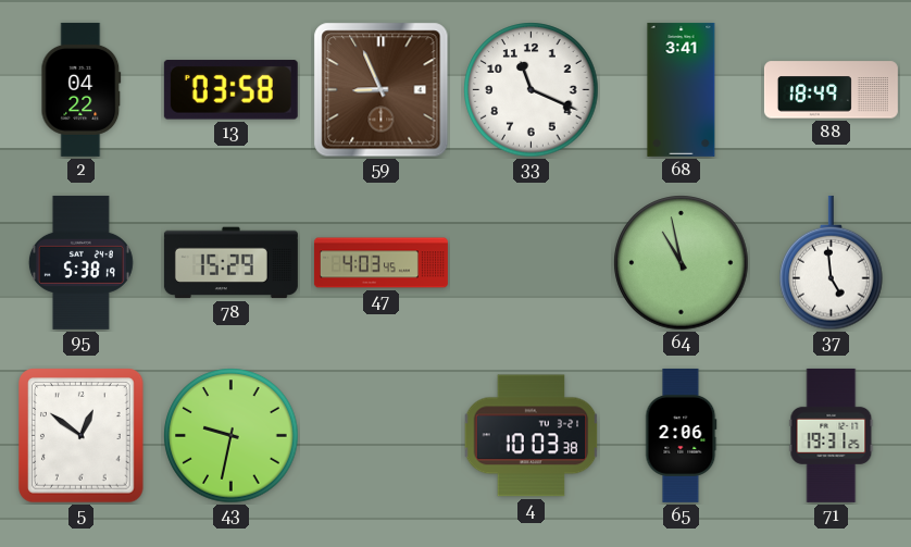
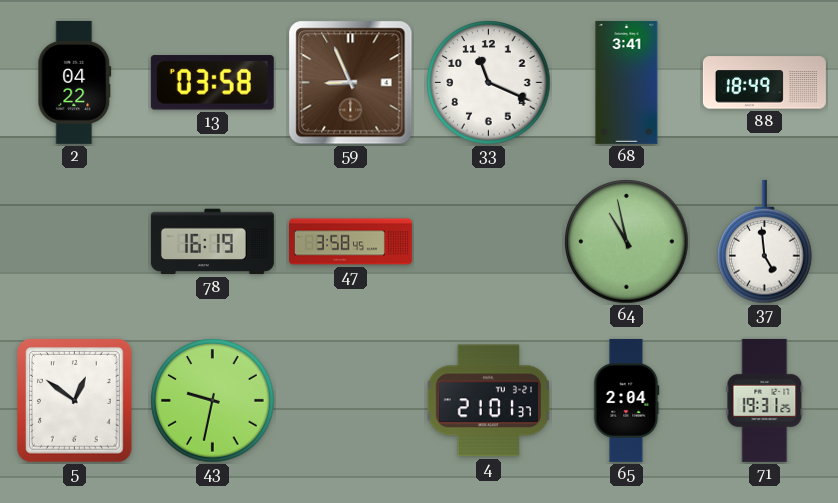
95: 5:38 -> none (80, 262)
78: 15:29 -> 16:19 (212, 242)
47: 4:03 -> 3:58 (350, 242)
4: 10:03 -> 21:01 (489, 401)
65: 2:06 -> 2:04 (627, 400)
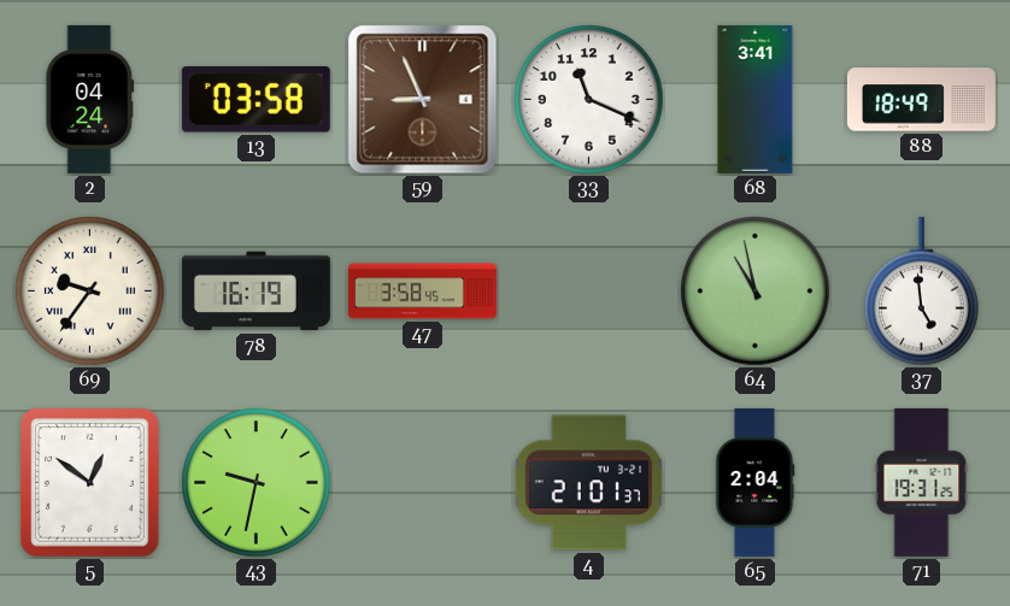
2: 04:22 -> 04:24 (90, 99)
69: none -> 9:36 (90, 292)
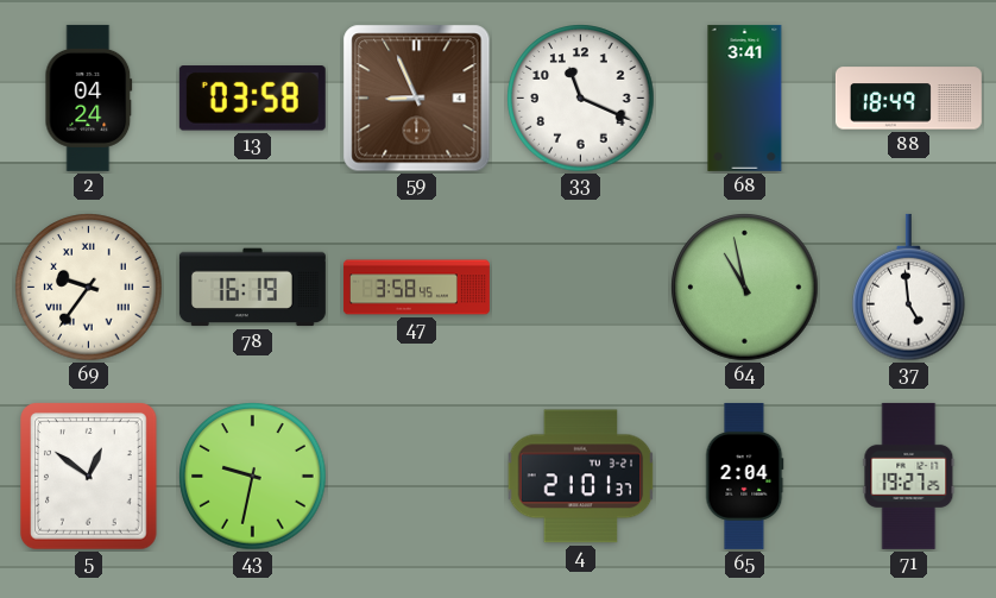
71: 19:31 -> 19:27 (909, 476)
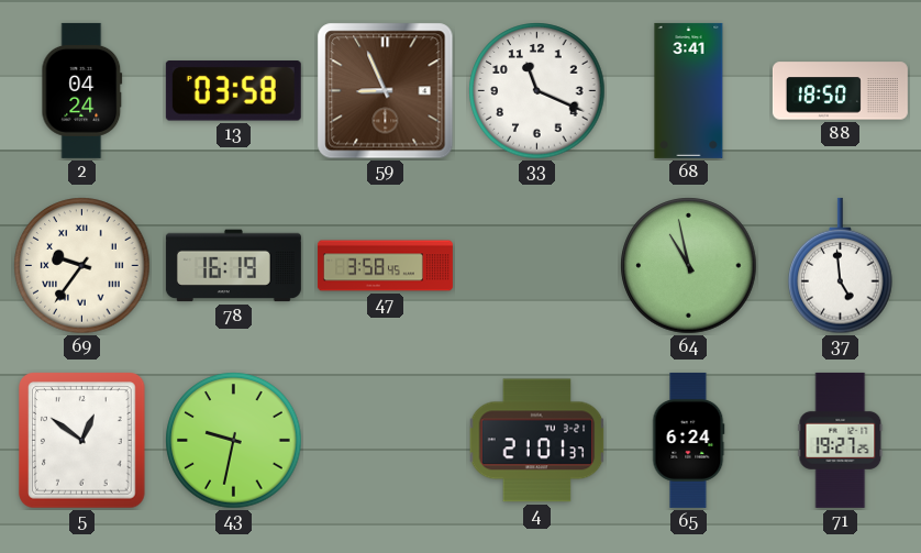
88: 18:49 -> 18:50 (840, 91)
65: 2:04 -> 6:24 (689, 440)
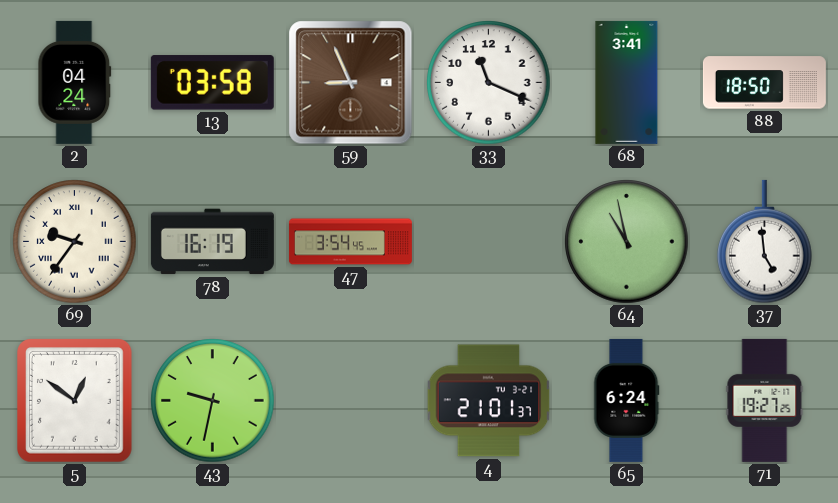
47: 3:58 -> 3:54 (350, 242)
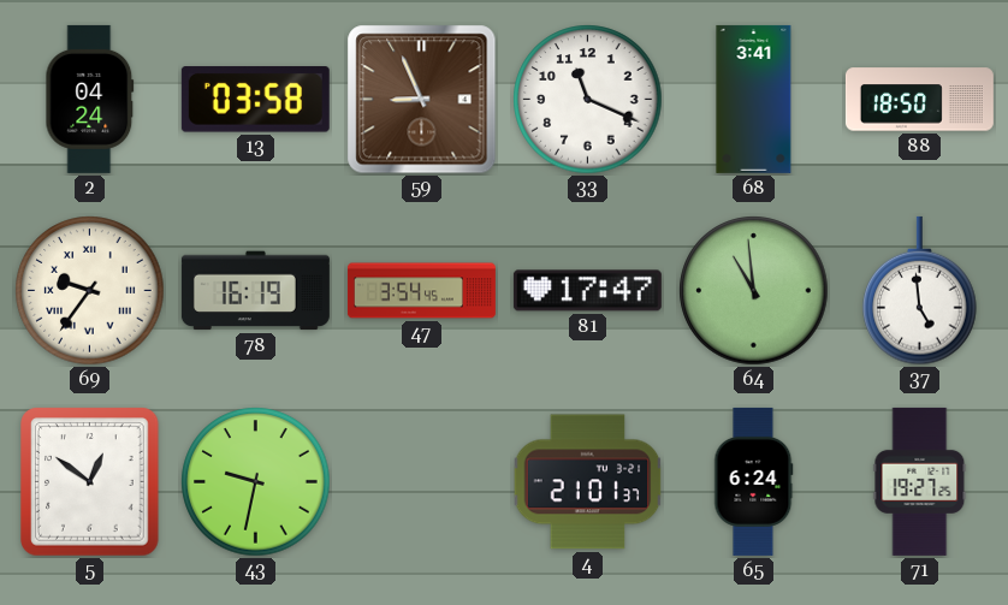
81: none -> 17:47 (587, 291)
64: 10:58 -> 10:59 (754, 291)
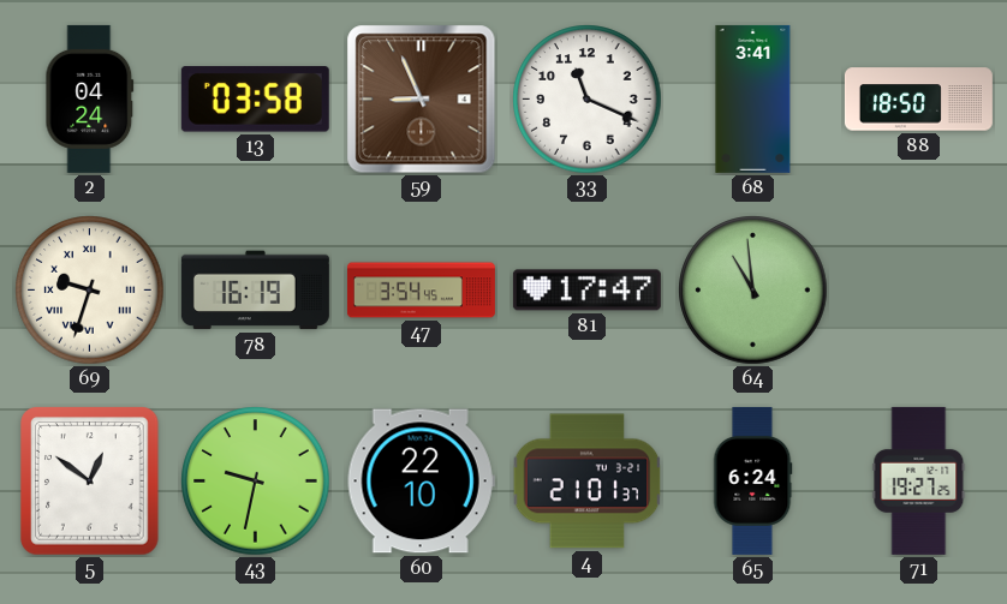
69: 9:36 -> 9:33 (90, 291)
37: 4:59 -> none (920, 291)
60: none -> 22:10 (421, 482)
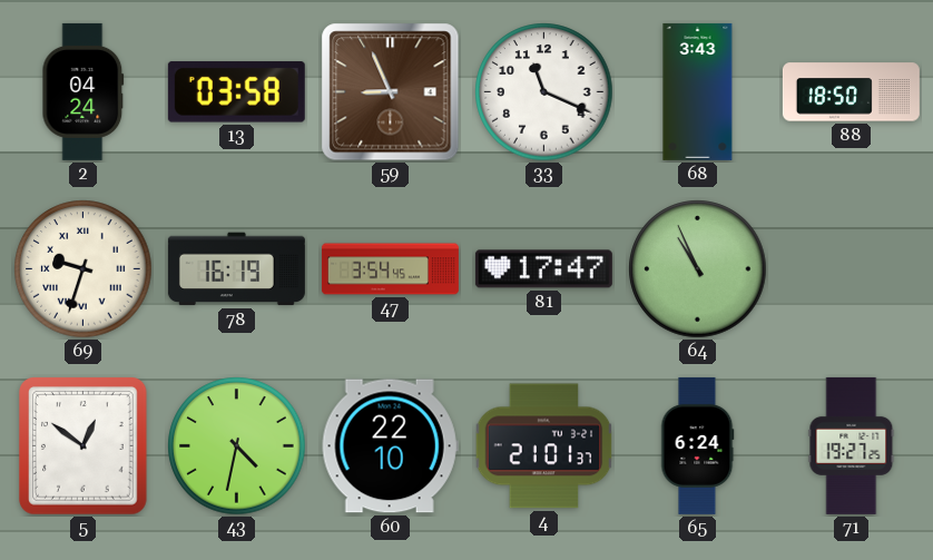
68: 3:41 -> 3:43 (698, 91)
64: 10:59 -> 10:56 (698, 269)
43: 9:32 -> 4:32 (237, 446)
